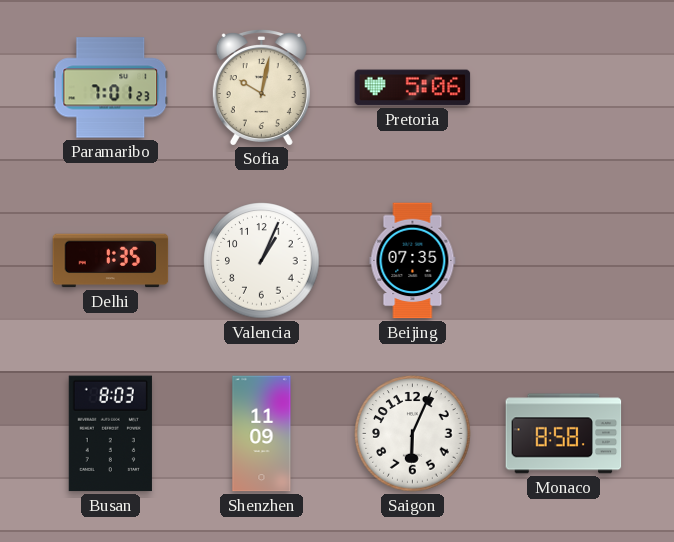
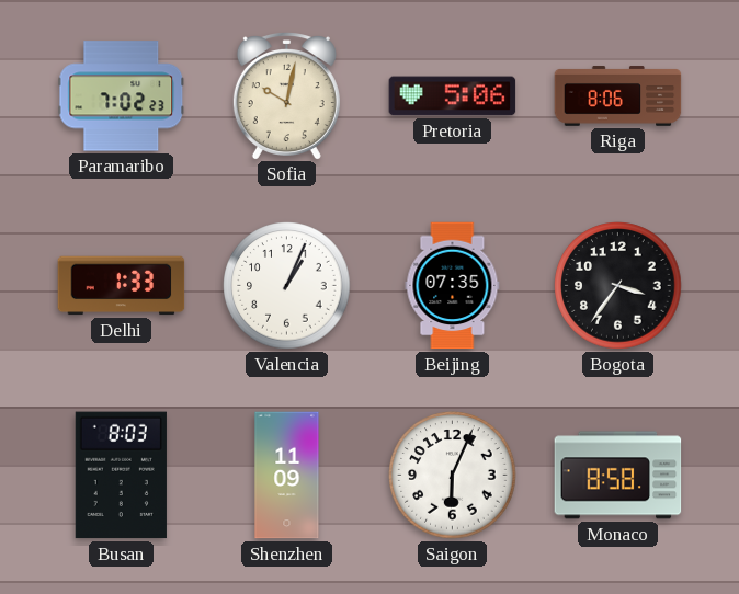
Paramaribo: 7:01 -> 7:02 (122, 96)
Riga: none -> 8:06 (618, 96)
Delhi: 1:35 -> 1:33 (122, 286)
Bogota: none -> 3:36 (618, 286)
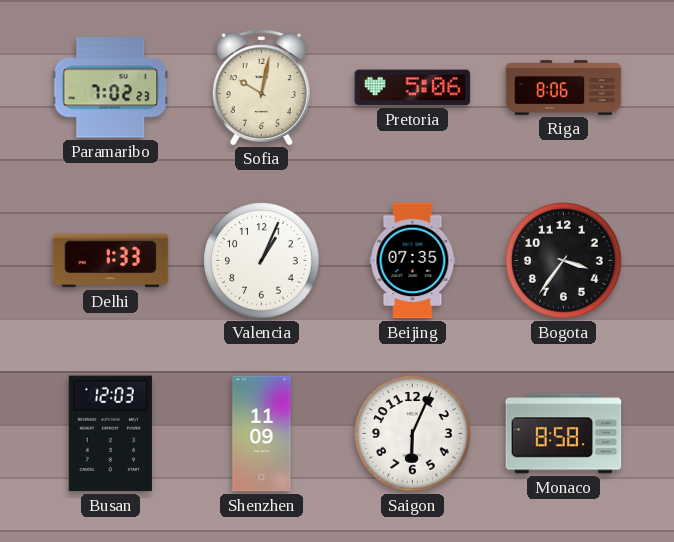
Busan: 8:03 -> 12:03 (110, 434)
